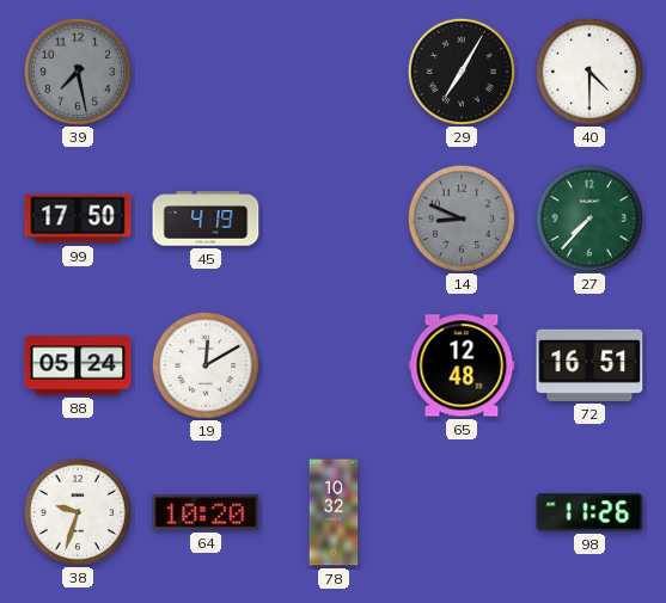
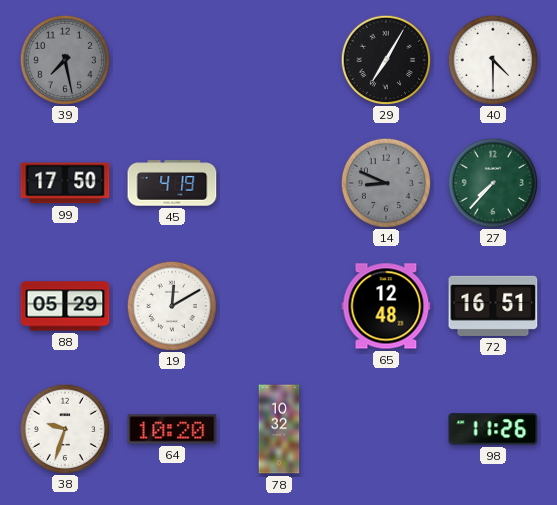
88: 05:24 -> 05:29 (65, 306)
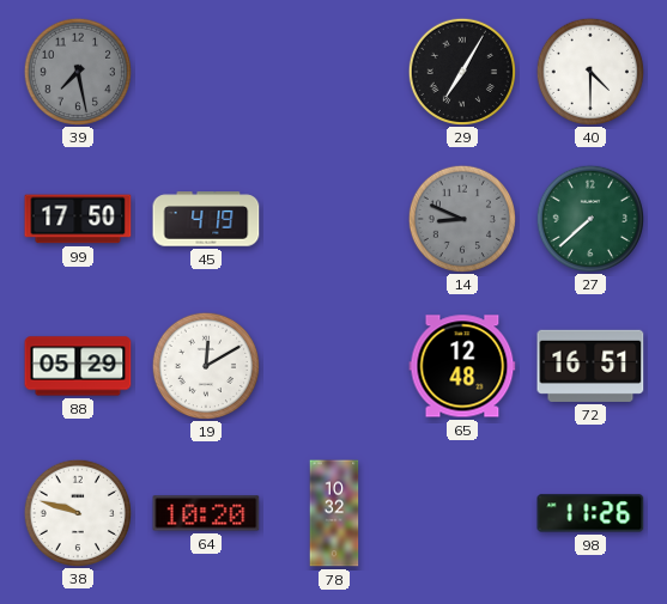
27: 7:37 -> 7:38 (589, 218)
38: 9:33 -> 9:48 (77, 512)
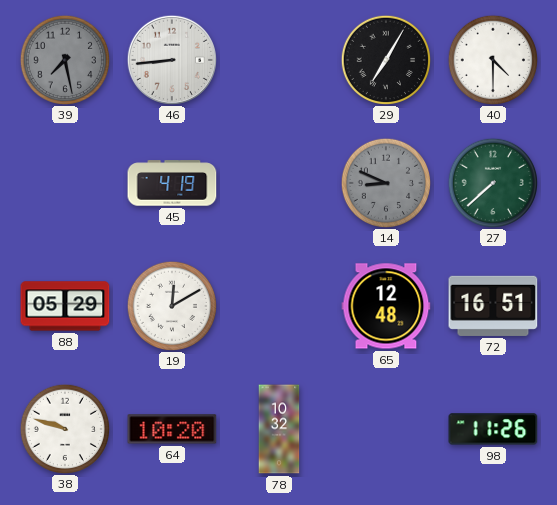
46: none -> 8:44 (171, 59)
99: 17:50 -> none (78, 219)
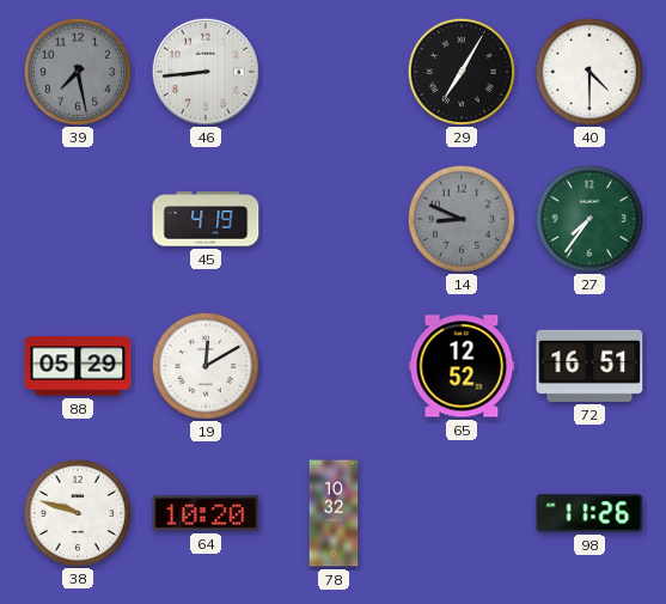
27: 7:38 -> 7:36 (588, 218)
65: 12:48 -> 12:52 (462, 366)
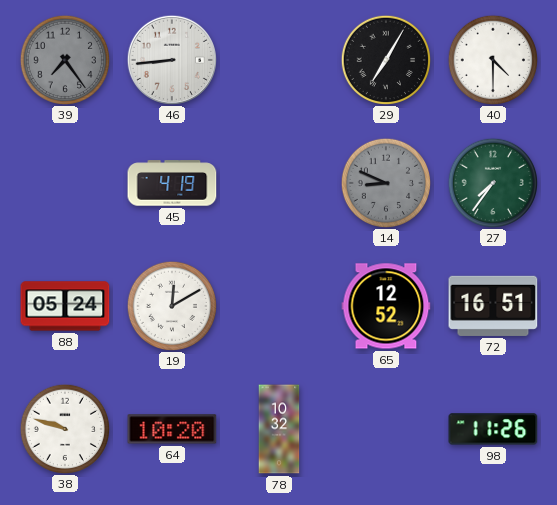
39: 7:28 -> 7:24 (64, 59)
88: 05:29 -> 05:24 (65, 306)
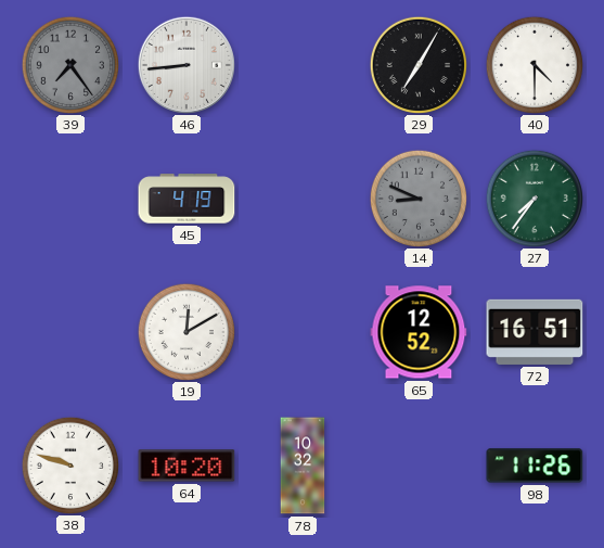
88: 05:24 -> none (65, 306)
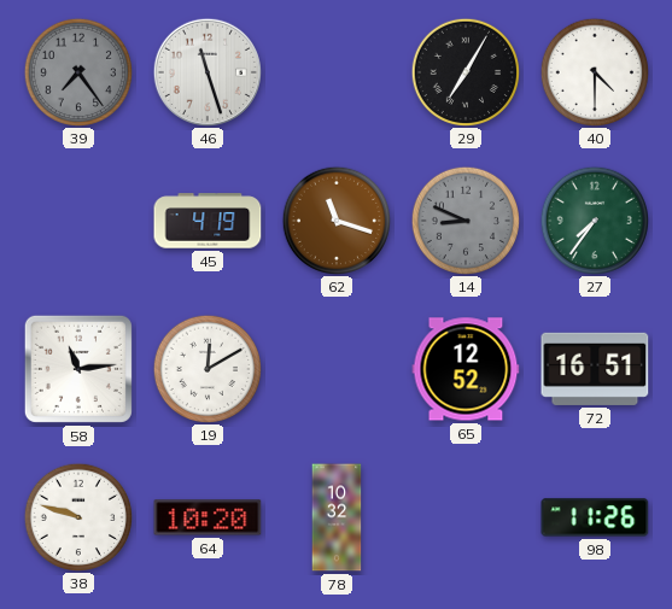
46: 8:44 -> 11:27 (206, 71)
62: none -> 11:18 (335, 219)
58: none -> 11:14 (78, 369)
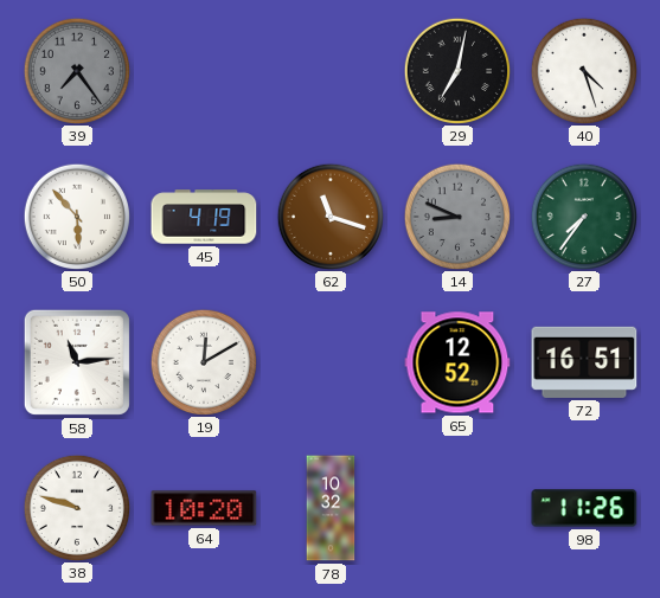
46: 11:27 -> none (206, 71)
29: 7:05 -> 7:02 (456, 70)
40: 4:30 -> 4:27 (583, 70)
50: none -> 5:53 (76, 216)
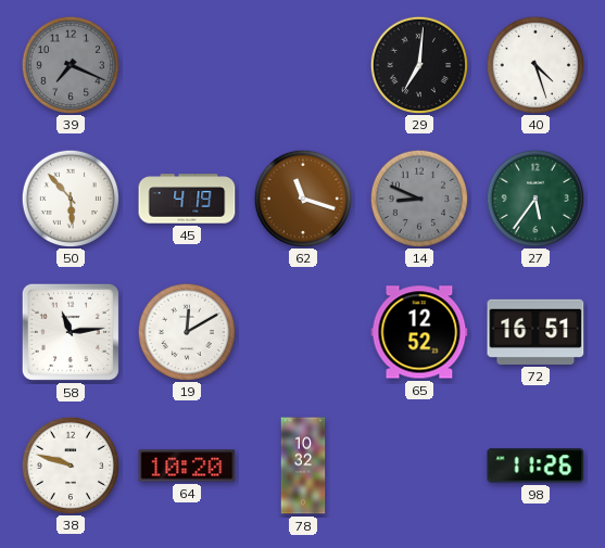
39: 7:24 -> 7:19 (70, 64)
29: 7:02 -> 7:01 (418, 64)
27: 7:36 -> 5:36 (534, 197)
